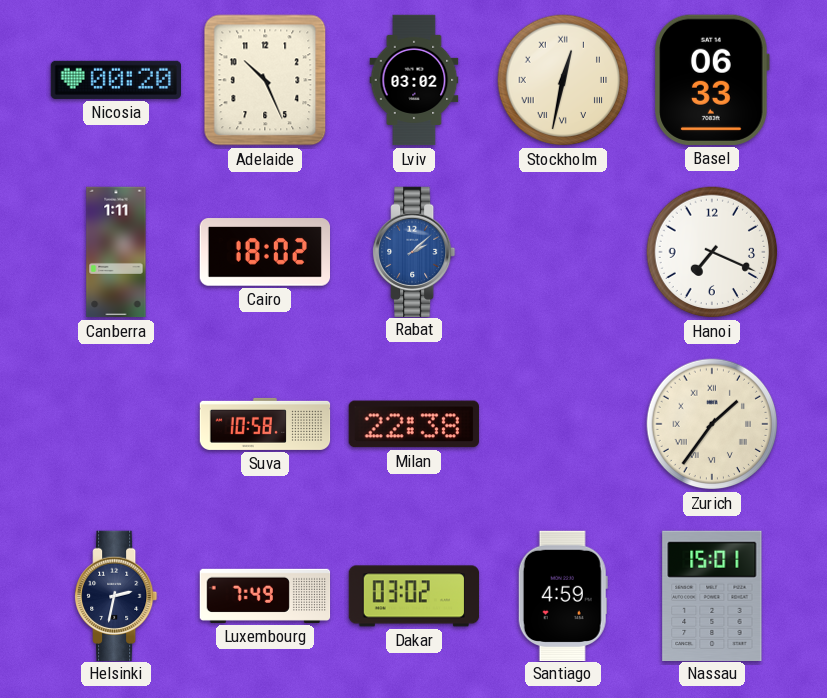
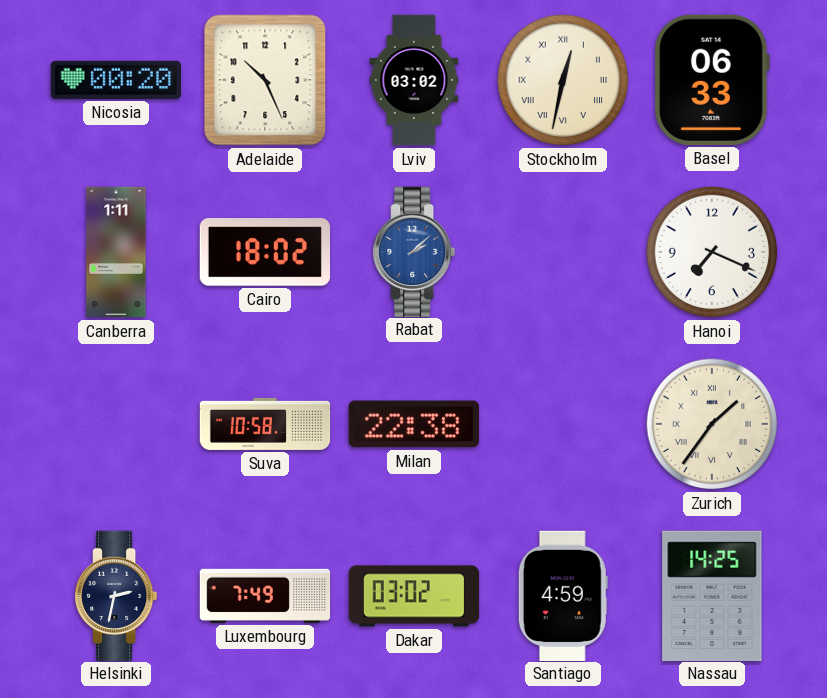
Nassau: 15:01 -> 14:25 (712, 595)
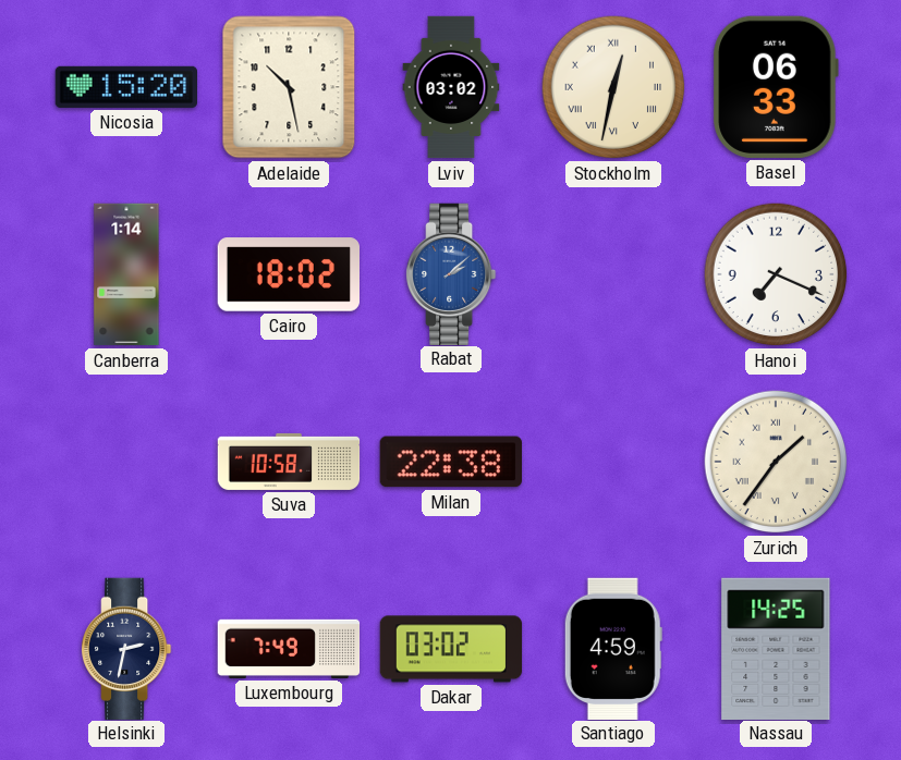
Nicosia: 00:20 -> 15:20 (125, 87)
Adelaide: 10:26 -> 10:28 (289, 87)
Canberra: 1:11 -> 1:14 (126, 274)
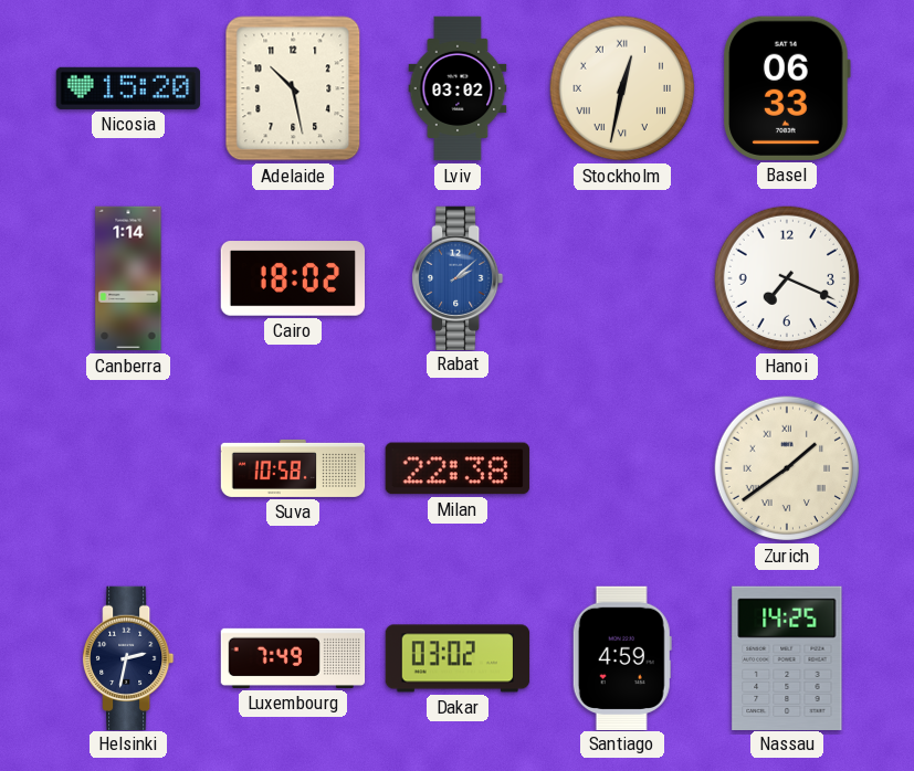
Zurich: 1:36 -> 1:39 (787, 468)
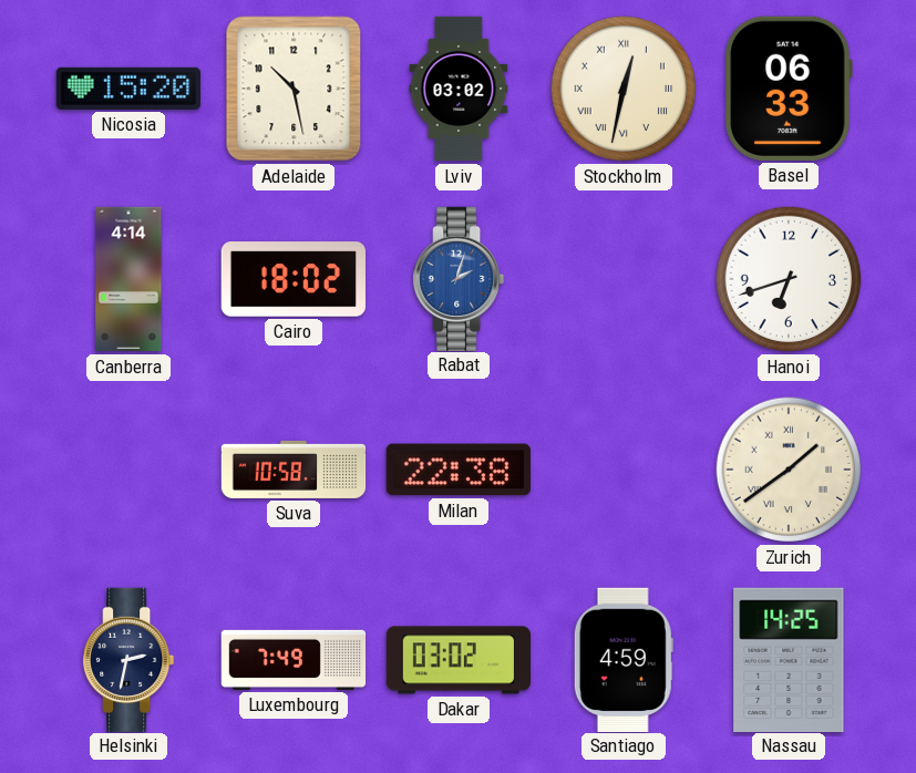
Canberra: 1:14 -> 4:14 (128, 279)
Rabat: 2:08 -> 2:03 (460, 278)
Hanoi: 7:19 -> 6:42 (789, 279)
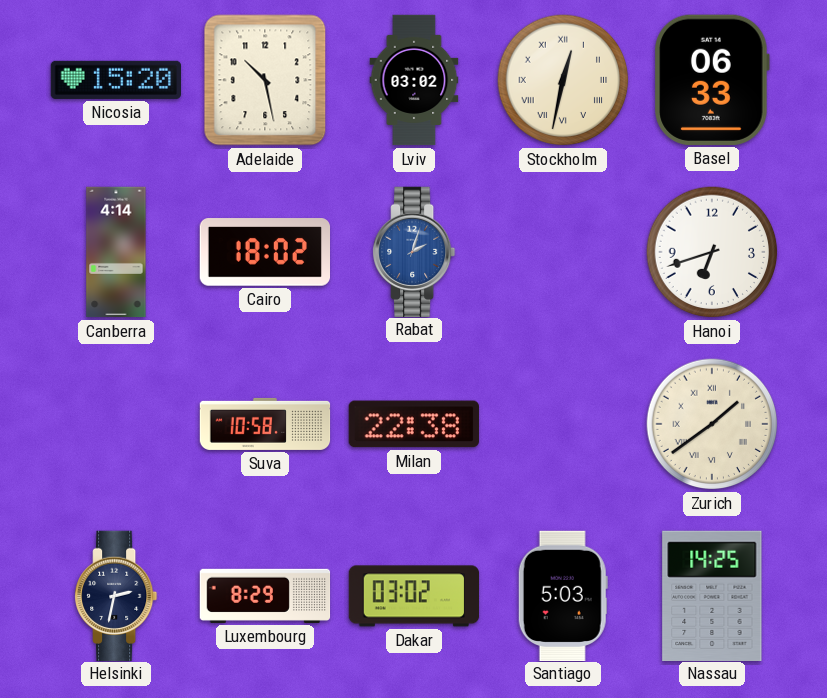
Luxembourg: 7:49 -> 8:29 (265, 596)
Santiago: 4:59 -> 5:03 (563, 595)
